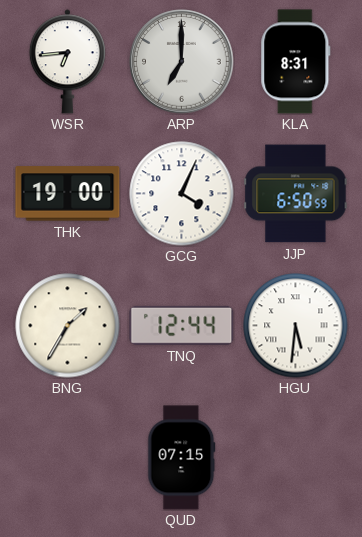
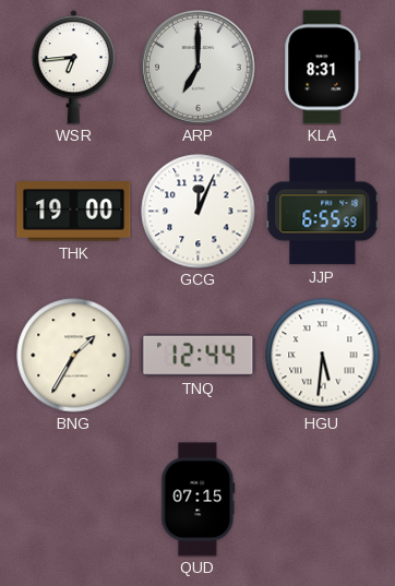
GCG: 4:04 -> 12:04 (199, 212)
JJP: 6:50 -> 6:55 (323, 212)
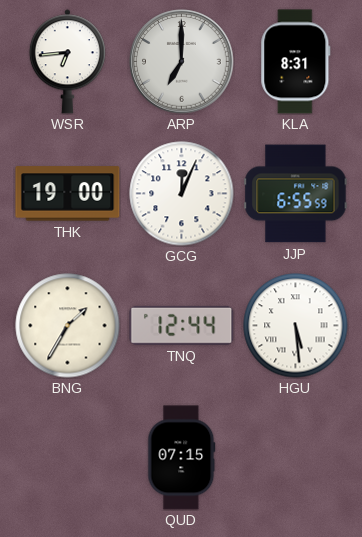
HGU: 5:31 -> 5:29 (296, 326)
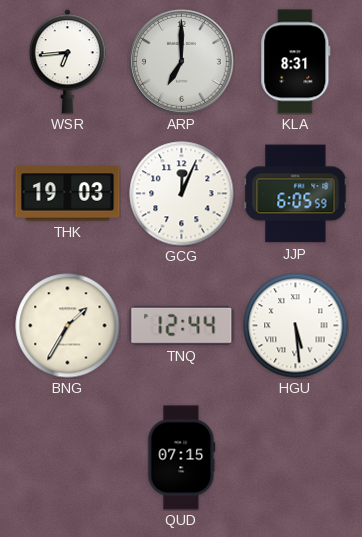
THK: 19:00 -> 19:03 (68, 194)
JJP: 6:55 -> 6:05 (296, 194)
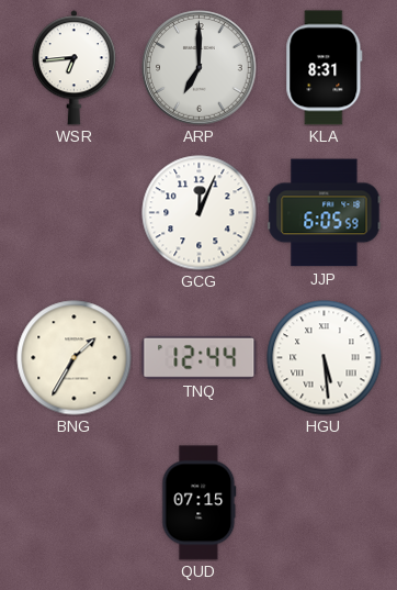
THK: 19:03 -> none (68, 194)
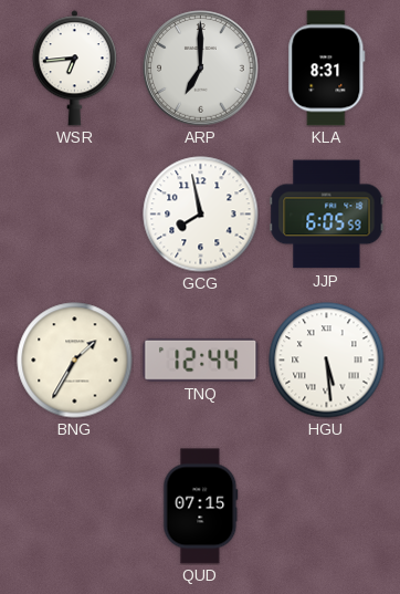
GCG: 12:04 -> 7:58 (201, 215)
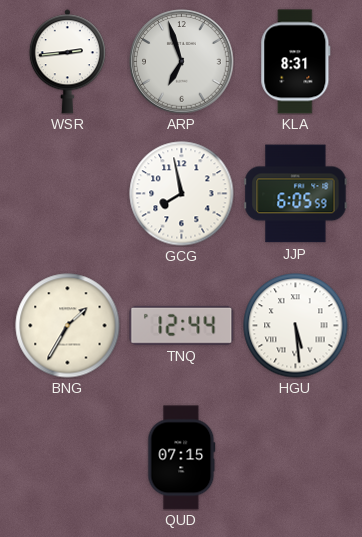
WSR: 6:44 -> 2:44 (67, 62)
ARP: 7:00 -> 6:57 (182, 62)
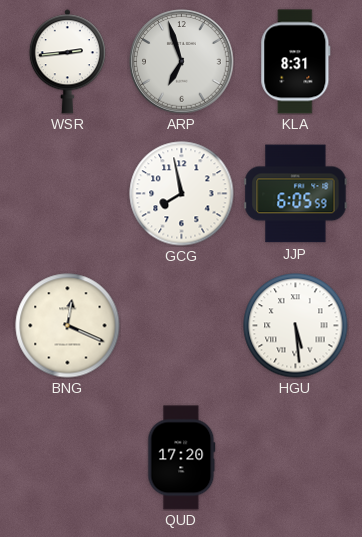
BNG: 1:35 -> 12:19 (68, 326)
TNQ: 12:44 -> none (182, 325)
QUD: 07:15 -> 17:20 (182, 458)
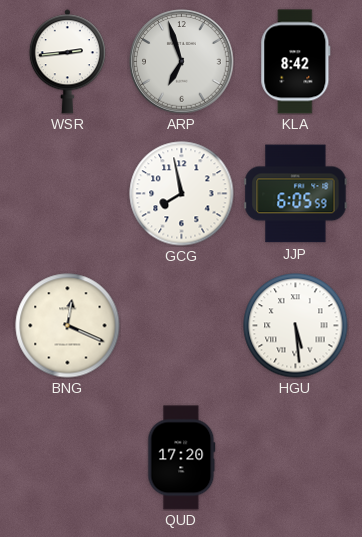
KLA: 8:31 -> 8:42 (296, 62)
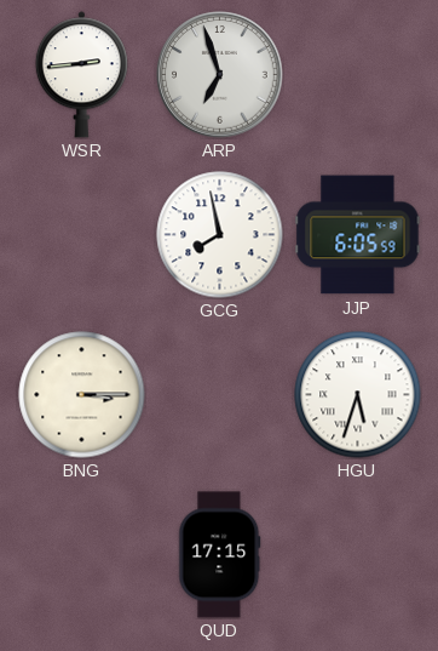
KLA: 8:42 -> none (296, 62)
BNG: 12:19 -> 3:15 (82, 395)
HGU: 5:29 -> 5:33 (358, 395)
QUD: 17:20 -> 17:15 (220, 555)
